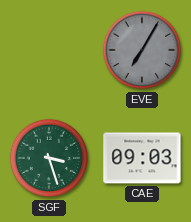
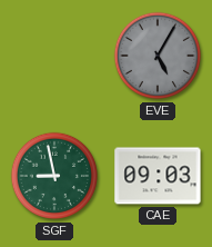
EVE: 7:05 -> 5:05 (158, 56)
SGF: 3:27 -> 8:58 (54, 176)
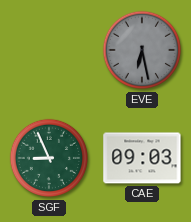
EVE: 5:05 -> 6:28 (142, 50)
SGF: 8:58 -> 8:56 (49, 158)
